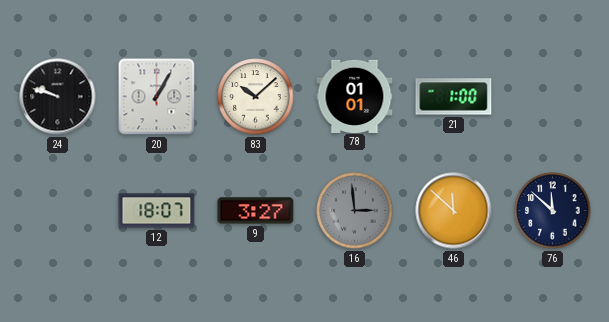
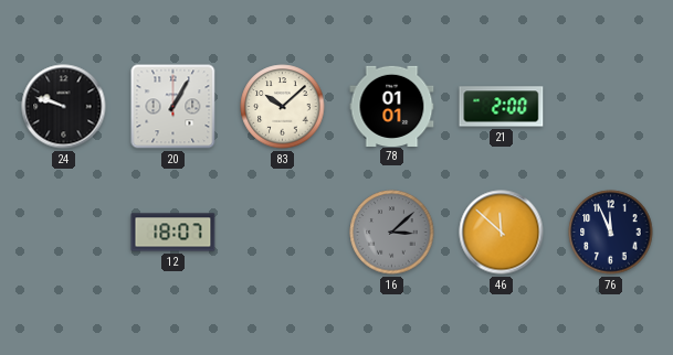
21: 1:00 -> 2:00 (502, 107)
9: 3:27 -> none (256, 211)
16: 2:59 -> 3:08 (392, 233)
76: 11:52 -> 11:56 (611, 233)
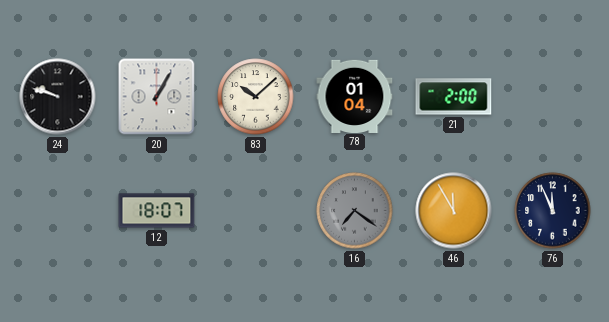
78: 01:01 -> 01:04 (355, 96)
16: 3:08 -> 7:21 (355, 211)
46: 11:52 -> 11:55 (454, 211)
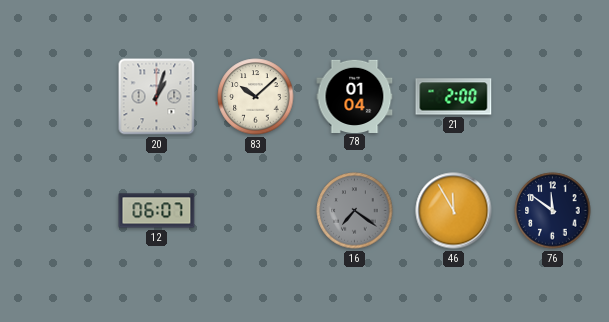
24: 9:48 -> none (58, 97)
20: 1:05 -> 1:03 (157, 97)
12: 18:07 -> 06:07 (157, 211)
76: 11:56 -> 11:51 (553, 211)
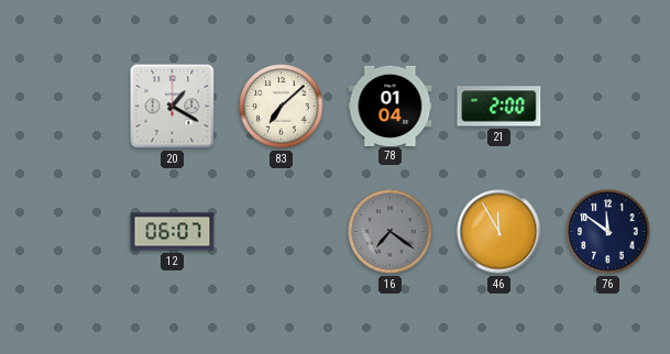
20: 1:03 -> 1:20 (173, 107)
83: 10:08 -> 7:08 (282, 107)
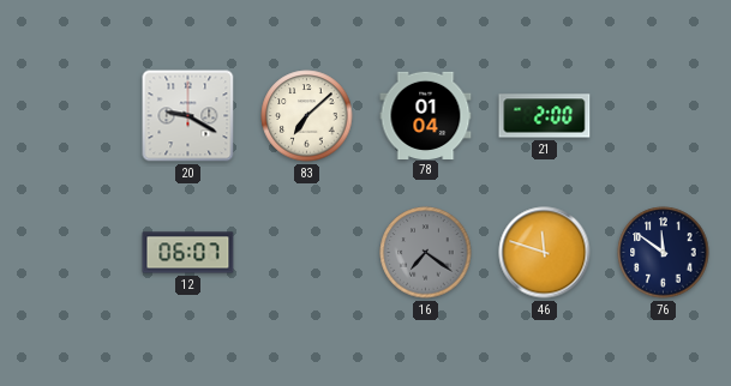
20: 1:20 -> 9:20 (188, 116)
46: 11:55 -> 11:48 (545, 253)
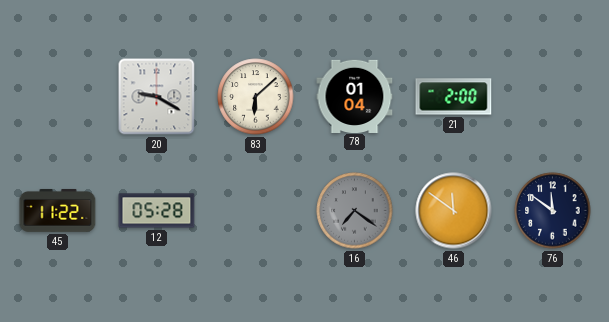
83: 7:08 -> 6:08 (256, 97)
45: none -> 11:22 (58, 211)
12: 06:07 -> 05:28 (157, 211)
46: 11:48 -> 11:51 (454, 211)
